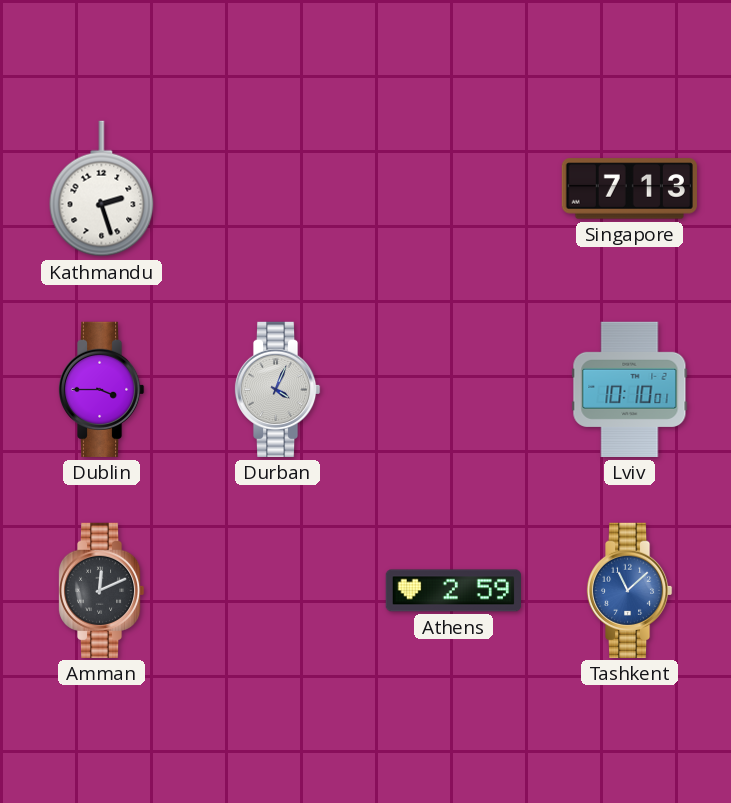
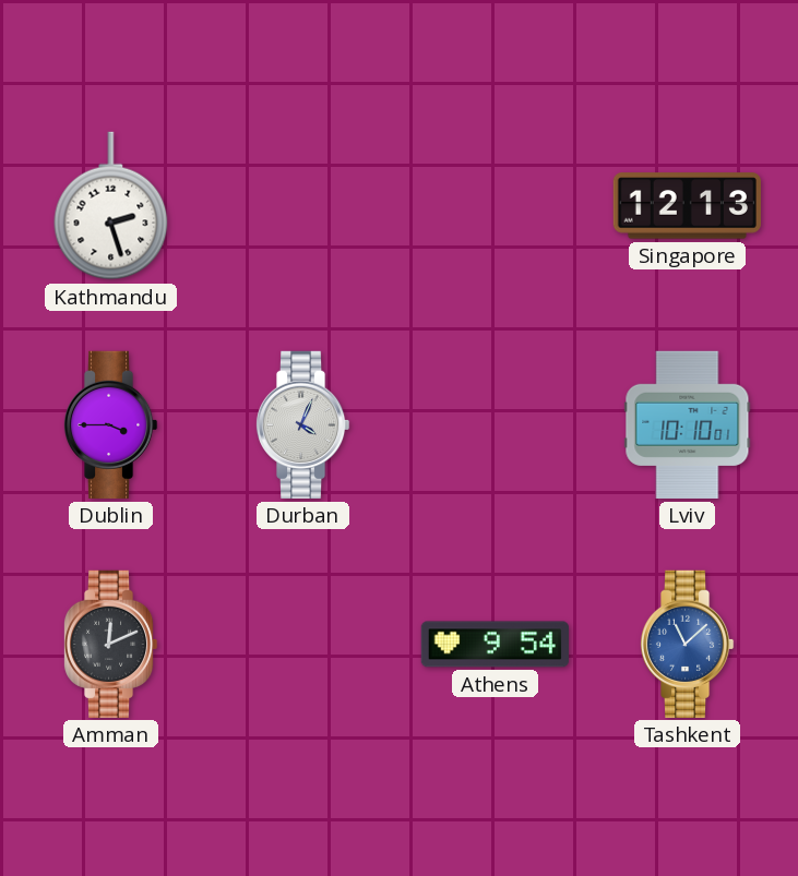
Singapore: 7:13 -> 12:13 (687, 206)
Athens: 2:59 -> 9:54 (495, 645)
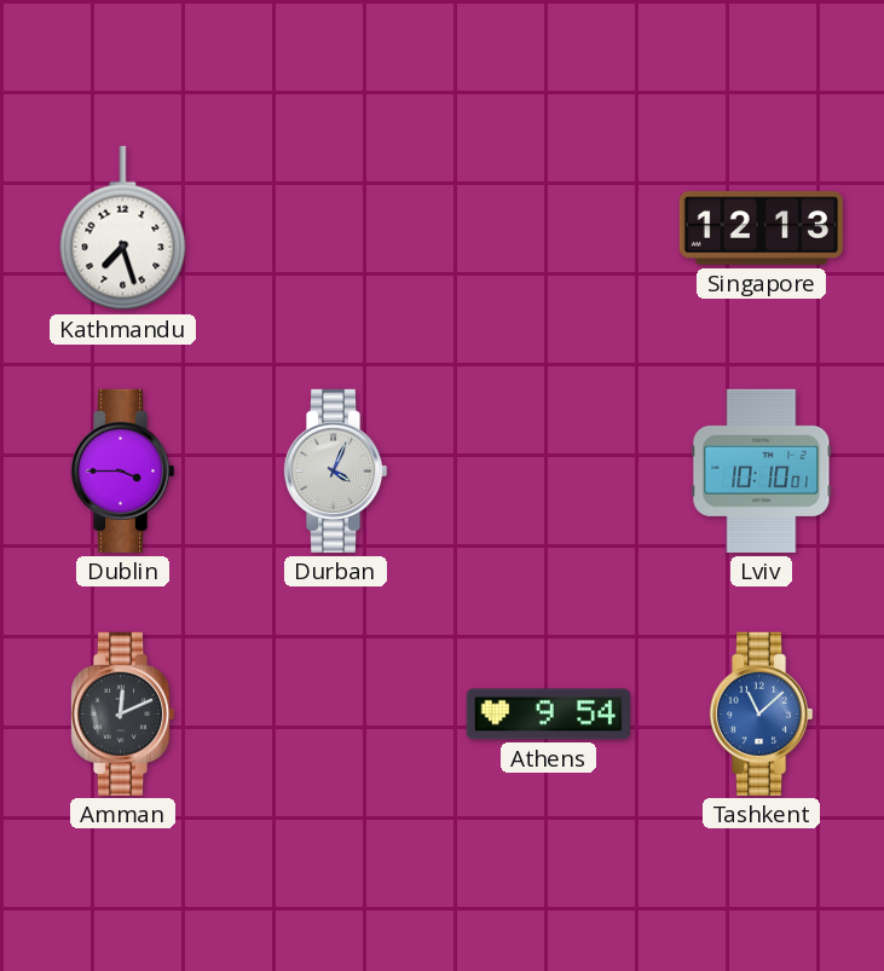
Kathmandu: 2:27 -> 7:27 (123, 229)
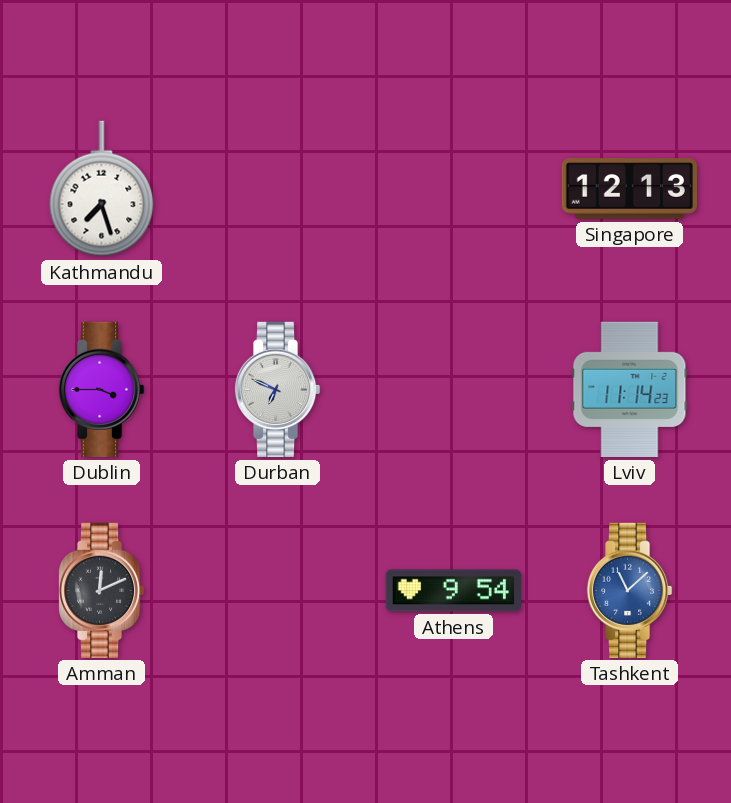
Durban: 4:04 -> 6:49 (277, 389)
Lviv: 10:10 -> 11:14 (630, 389)
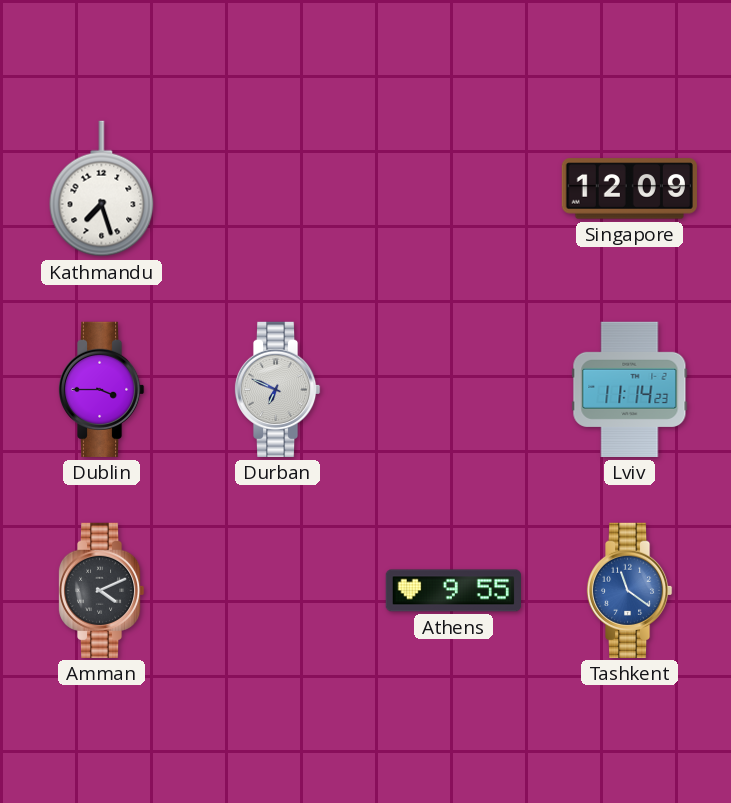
Singapore: 12:13 -> 12:09 (629, 189)
Amman: 12:11 -> 4:11 (101, 590)
Athens: 9:54 -> 9:55 (453, 591)
Tashkent: 11:08 -> 11:21 (629, 590)
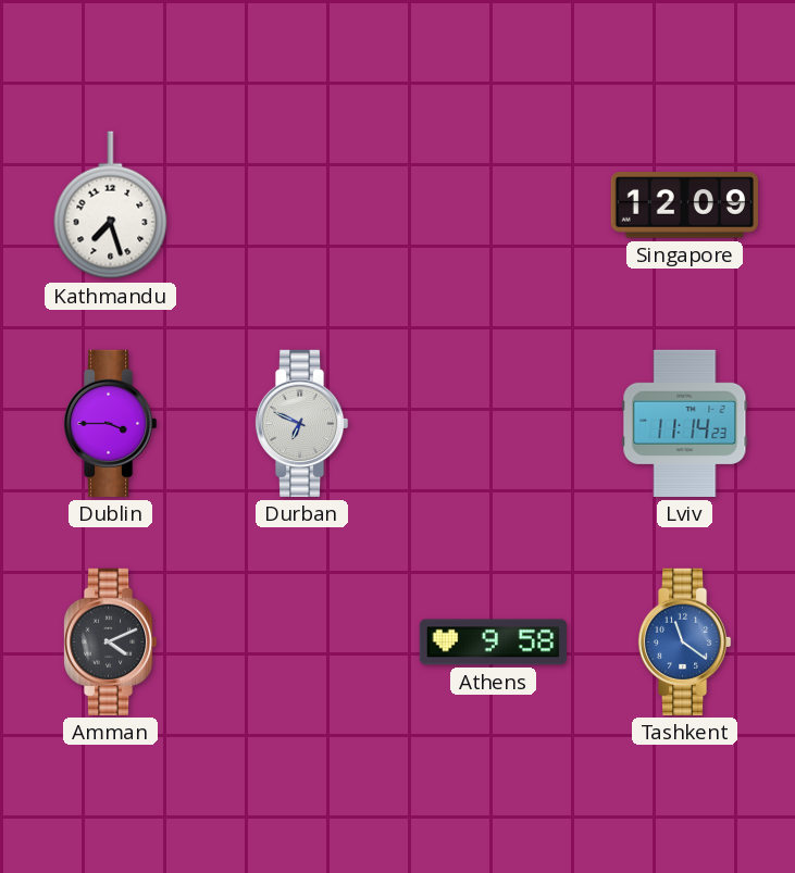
Athens: 9:55 -> 9:58 (493, 643)
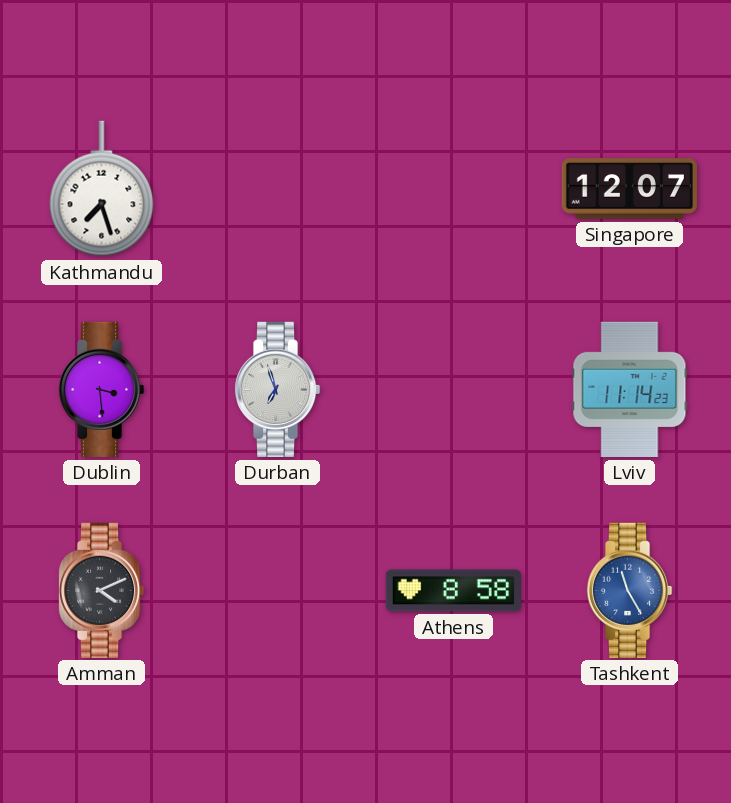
Singapore: 12:09 -> 12:07 (629, 189)
Dublin: 3:45 -> 3:29 (101, 389)
Durban: 6:49 -> 6:57 (277, 389)
Athens: 9:58 -> 8:58 (453, 591)
Tashkent: 11:21 -> 11:25 (629, 590)
